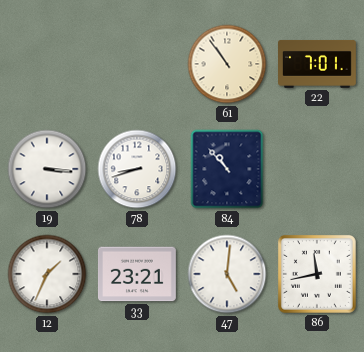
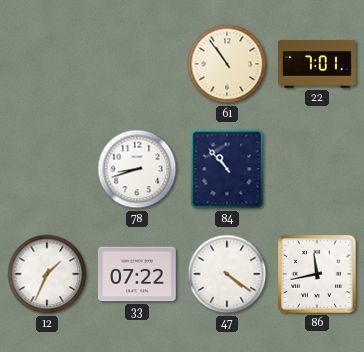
19: 3:16 -> none (47, 169)
33: 23:21 -> 07:22 (137, 274)
47: 5:01 -> 4:21 (227, 274)
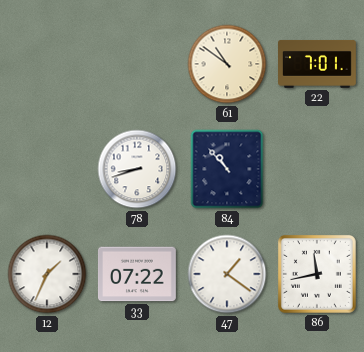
61: 10:54 -> 10:51 (227, 64)
47: 4:21 -> 1:21 (227, 274)
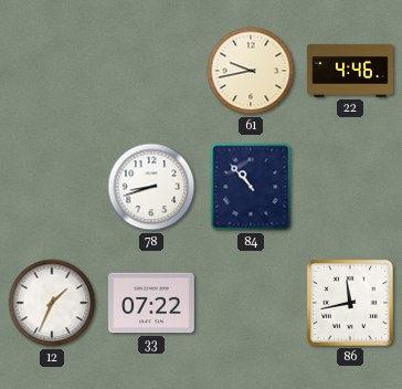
61: 10:51 -> 9:43 (251, 71)
22: 7:01 -> 4:46 (351, 71)
47: 1:21 -> none (227, 274)
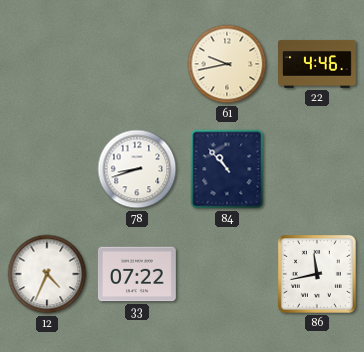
12: 1:34 -> 4:34 (47, 274)
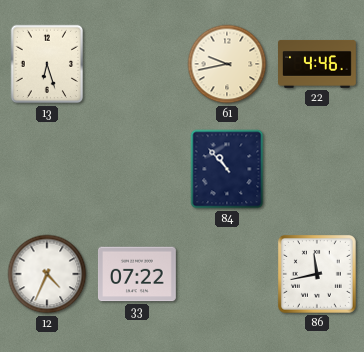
13: none -> 6:27 (47, 64)
78: 8:42 -> none (137, 169)
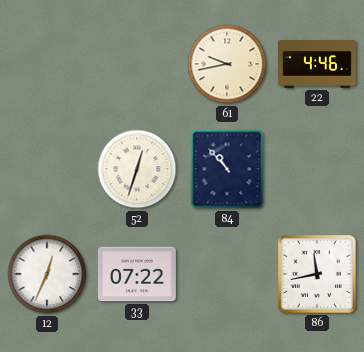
13: 6:27 -> none (47, 64)
52: none -> 12:33 (137, 169)
12: 4:34 -> 12:34 (47, 274)
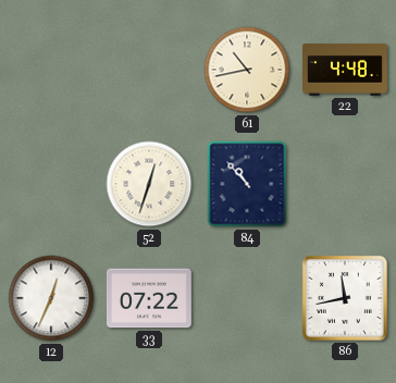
61: 9:43 -> 10:43 (247, 70)
22: 4:46 -> 4:48 (346, 70)
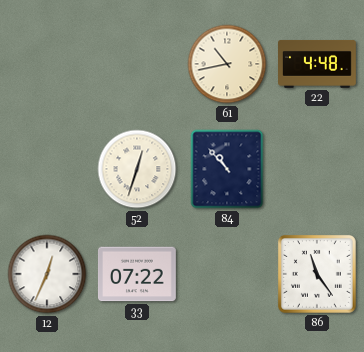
86: 11:43 -> 11:24 (317, 274)
